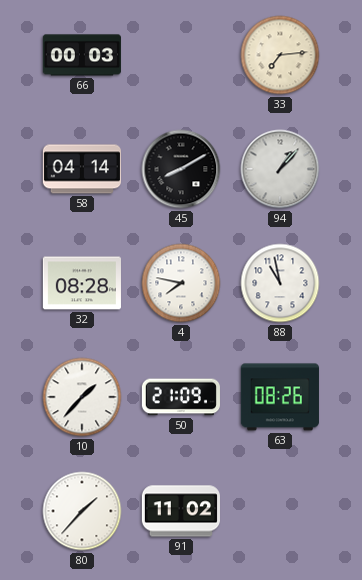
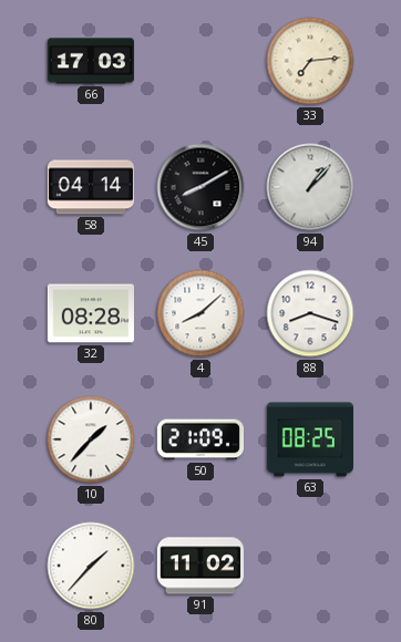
66: 00:03 -> 17:03 (91, 61)
4: 7:47 -> 8:08 (200, 313)
88: 10:58 -> 8:18 (310, 313)
63: 08:26 -> 08:25 (310, 439)
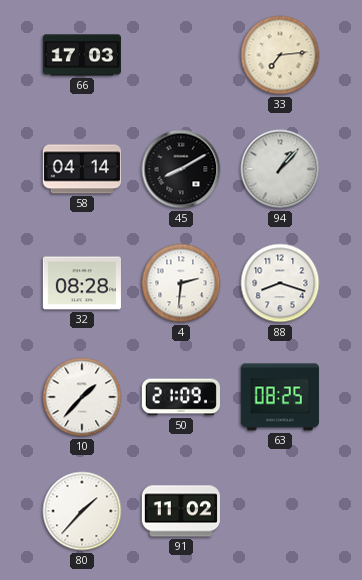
4: 8:08 -> 2:31 (181, 283)
